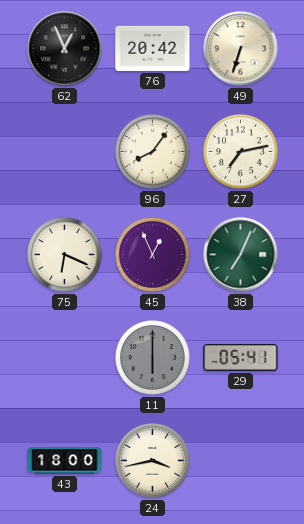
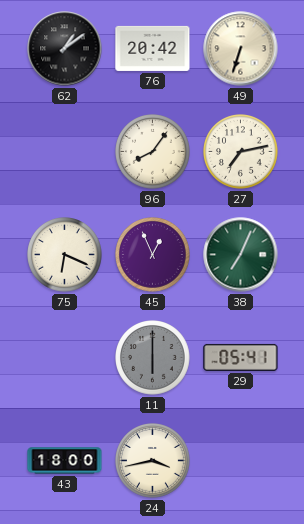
62: 12:56 -> 1:09 (65, 49)
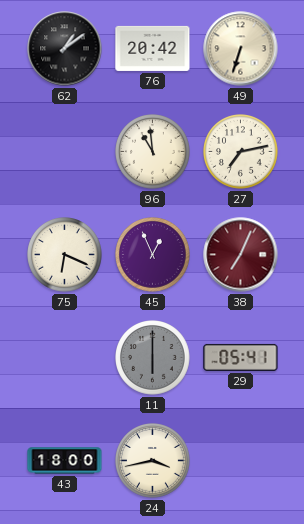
96: 8:06 -> 10:59 (153, 152)
38 dial: green -> burgundy (241, 255)
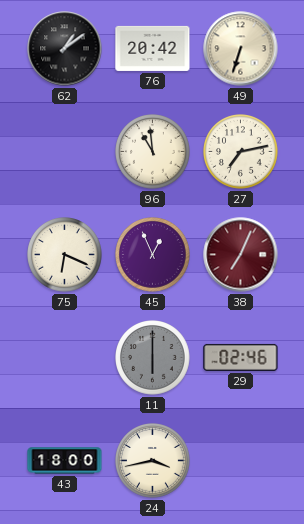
29: 05:41 -> 02:46 (241, 357)
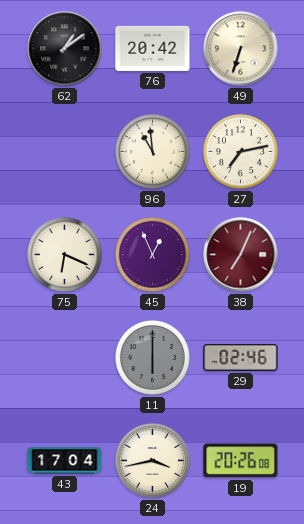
43: 18:00 -> 17:04 (65, 461)
19: none -> 20:26 (241, 461)
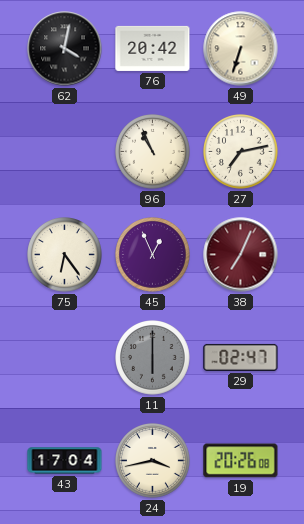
62: 1:09 -> 4:02 (65, 49)
96: 10:59 -> 10:56 (153, 152)
75: 6:19 -> 6:24 (65, 255)
29: 02:46 -> 02:47 (241, 357)
